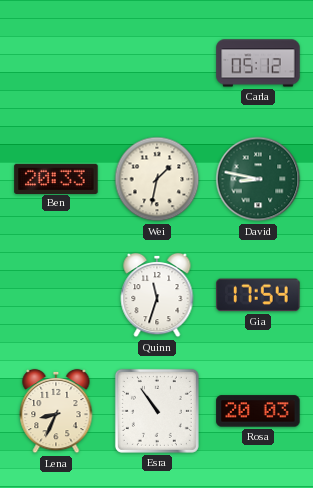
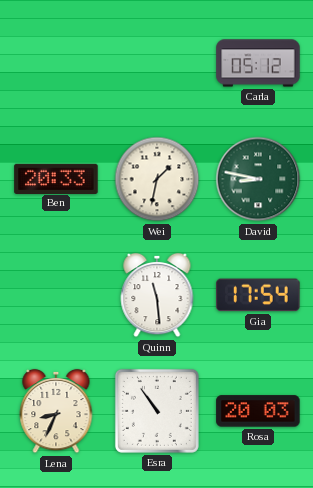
Quinn: 11:33 -> 11:29 (157, 295)
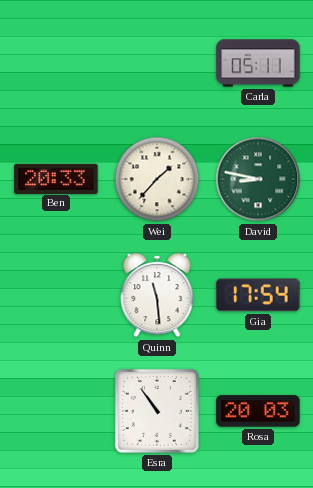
Carla: 05:12 -> 05:11 (258, 63)
Wei: 1:32 -> 1:37 (157, 179)
Lena: 8:34 -> none (56, 411)
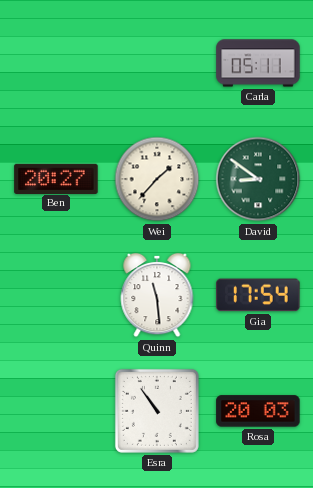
Ben: 20:33 -> 20:27 (56, 178)
David: 8:47 -> 8:51 (258, 179)
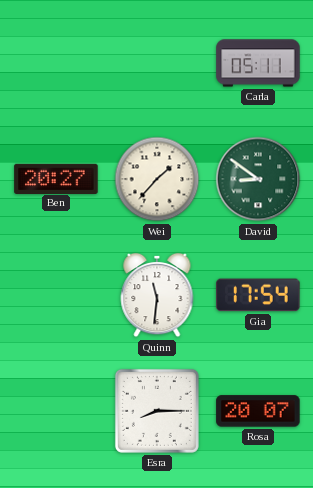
Quinn: 11:29 -> 11:31 (157, 295)
Esra: 10:54 -> 8:15 (157, 411)
Rosa: 20:03 -> 20:07 (258, 411)
